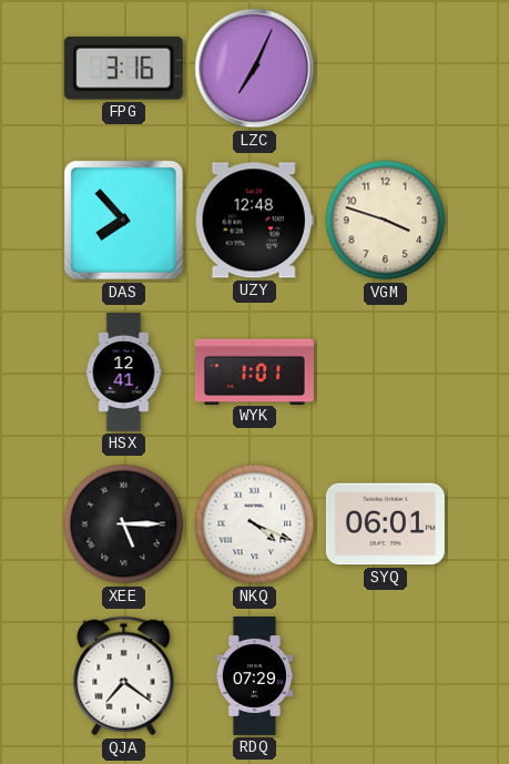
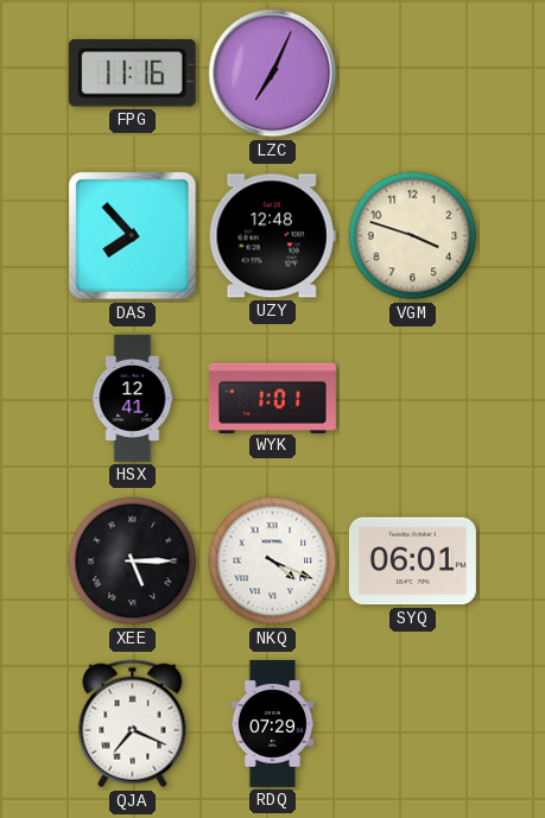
FPG: 3:16 -> 11:16 (132, 72)
QJA: 7:21 -> 7:19 (133, 724)
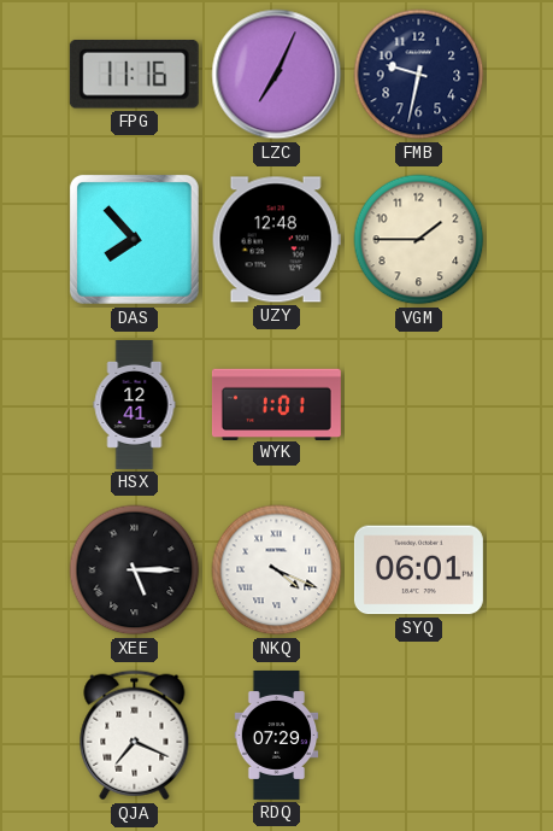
FMB: none -> 9:32 (419, 75)
VGM: 3:48 -> 1:45 (419, 240)
